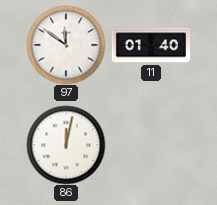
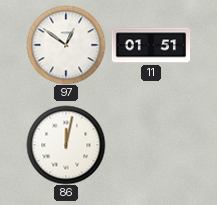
97: 11:51 -> 12:51 (66, 45)
11: 01:40 -> 01:51 (151, 45)
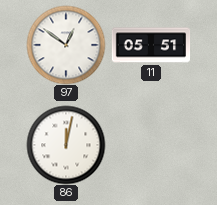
11: 01:51 -> 05:51 (151, 45)
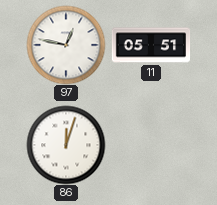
97: 12:51 -> 12:47 (66, 45)
86: 12:02 -> 12:03 (66, 145)
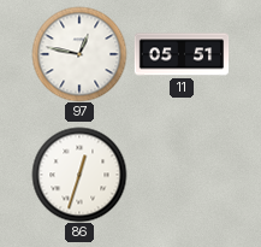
86: 12:03 -> 12:33 (79, 175)
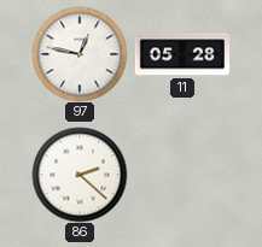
11: 05:51 -> 05:28 (182, 54)
86: 12:33 -> 2:22 (80, 175)
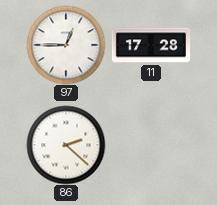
97: 12:47 -> 12:45 (66, 45)
11: 05:28 -> 17:28 (151, 45)
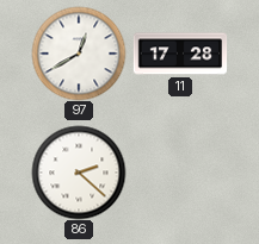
97: 12:45 -> 12:40 (79, 54)
